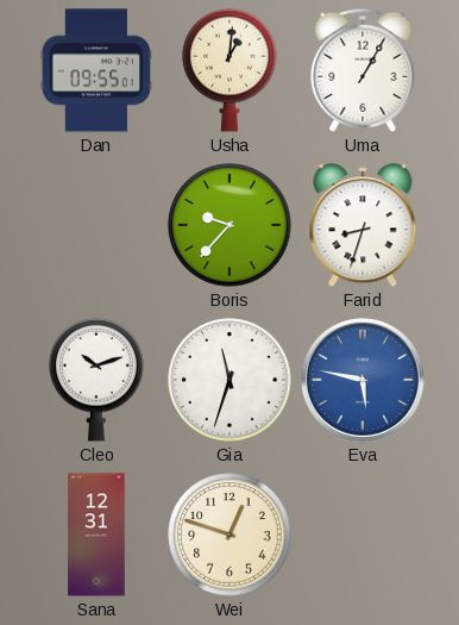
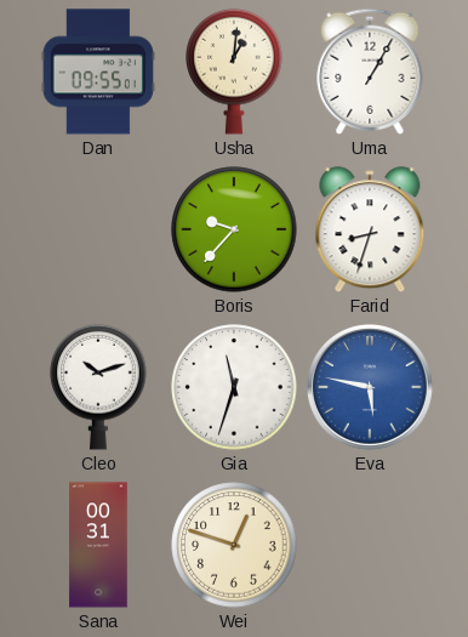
Sana: 12:31 -> 00:31 (98, 545)
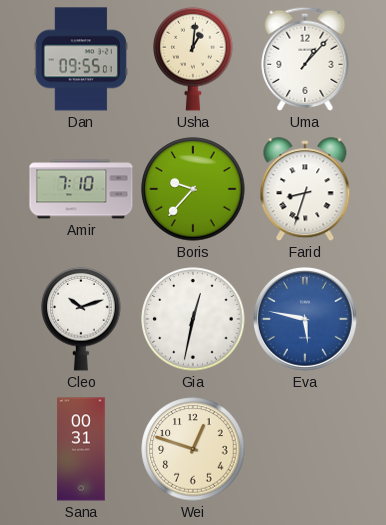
Uma: 1:05 -> 1:07 (305, 59)
Amir: none -> 7:10 (81, 189)
Gia: 11:33 -> 12:32 (193, 319)
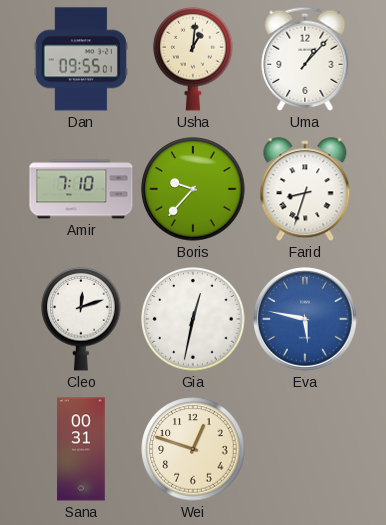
Cleo: 10:12 -> 12:12 (81, 319)
